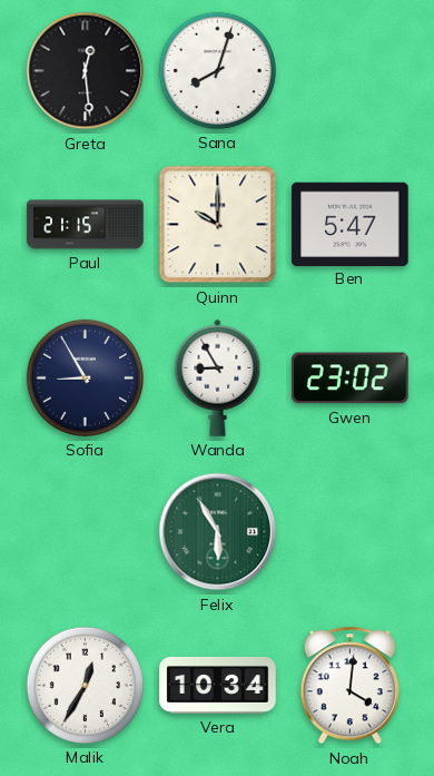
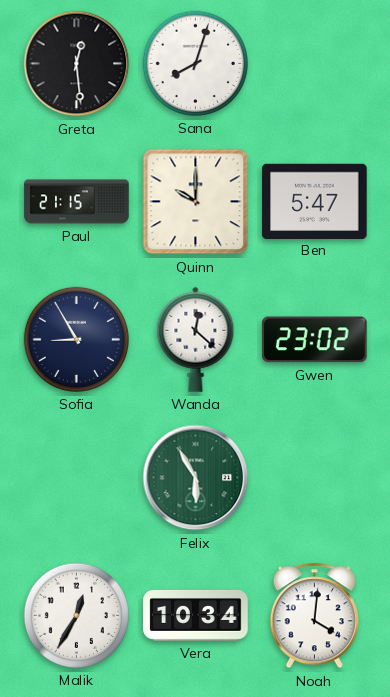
Wanda: 8:55 -> 12:22 (196, 339)
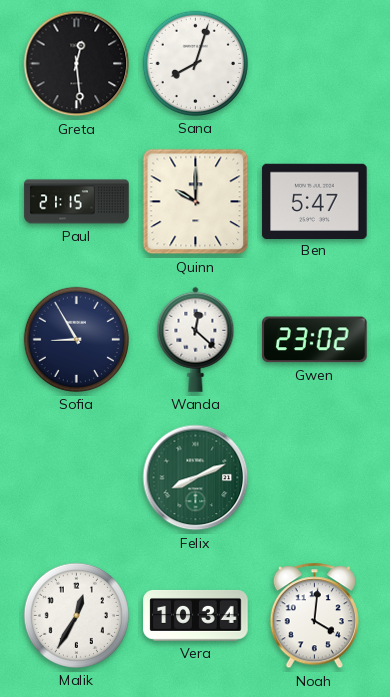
Felix: 5:55 -> 8:11 (196, 478)
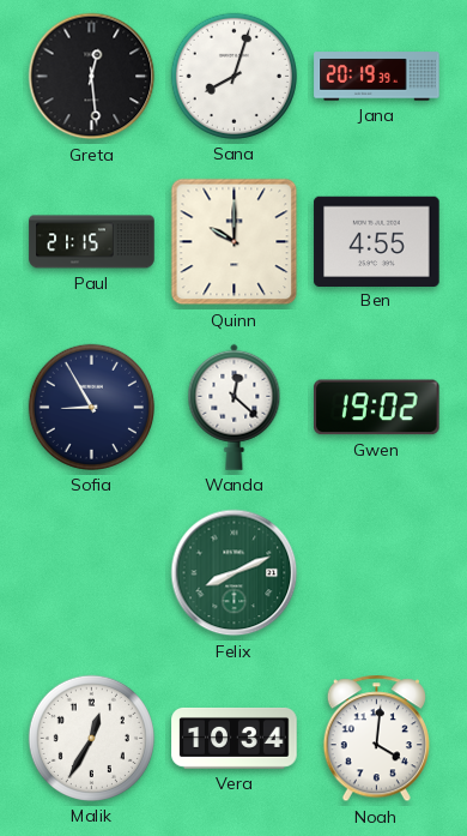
Jana: none -> 20:19 (377, 77)
Ben: 5:47 -> 4:55 (377, 241)
Gwen: 23:02 -> 19:02 (377, 408)
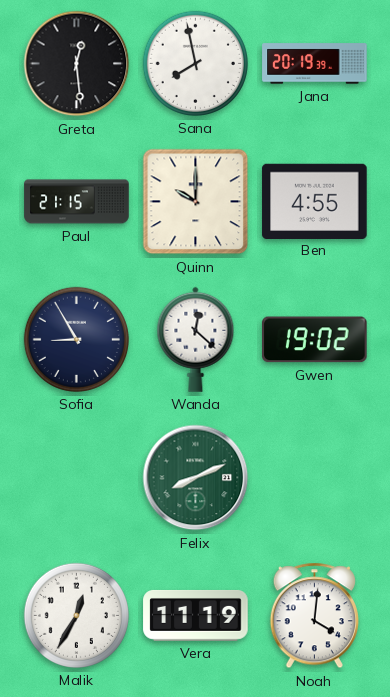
Sana: 8:03 -> 7:58 (195, 63)
Vera: 10:34 -> 11:19 (196, 616)
